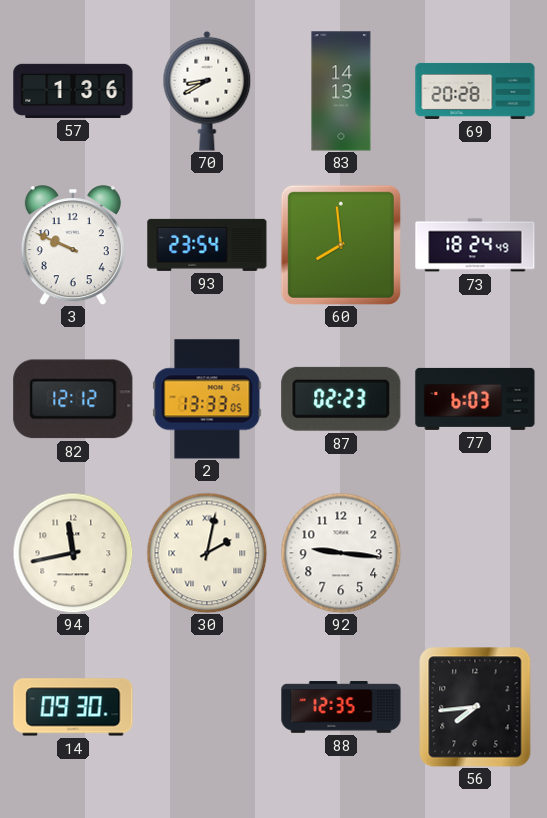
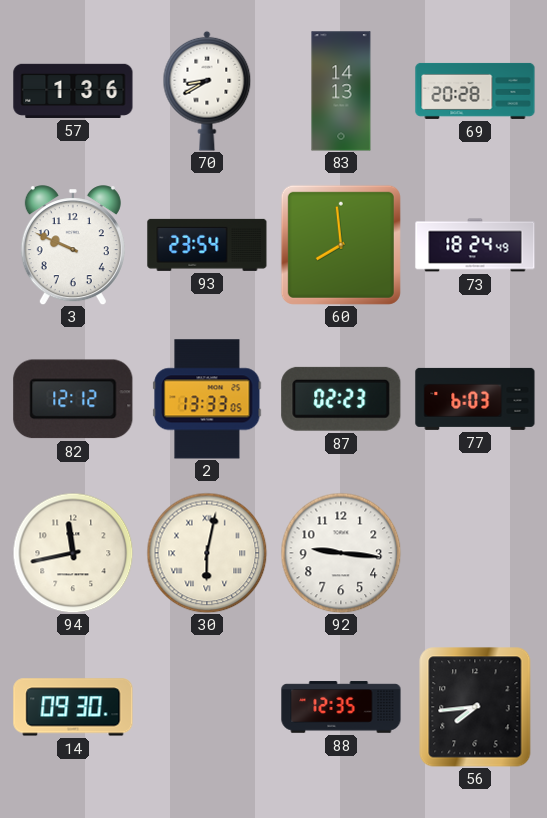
30: 2:02 -> 6:02 (207, 553)
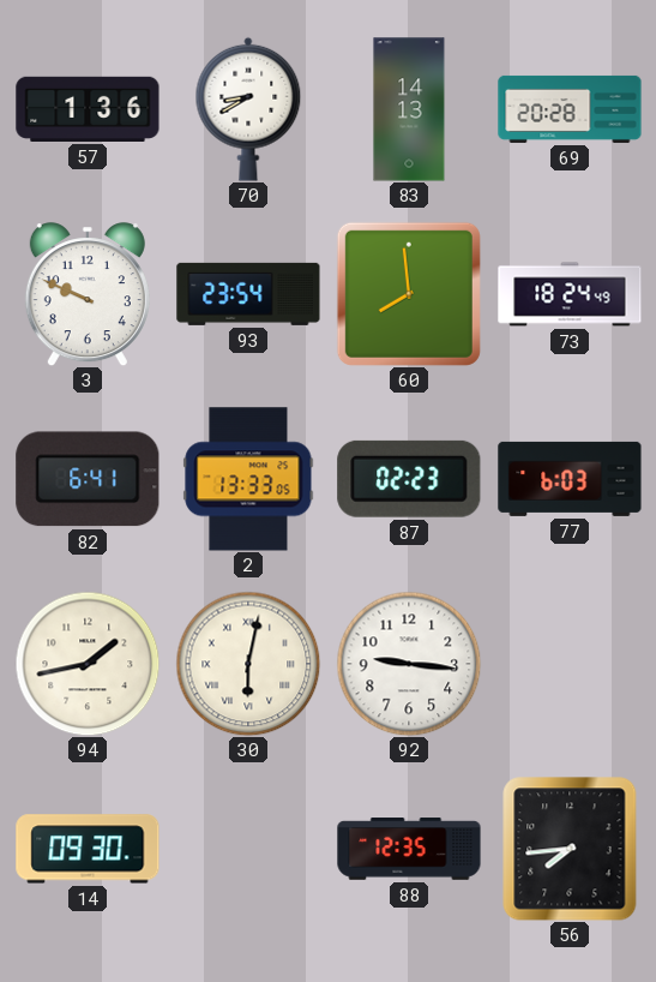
82: 12:12 -> 6:41 (88, 479)
94: 11:43 -> 1:43 (88, 664)
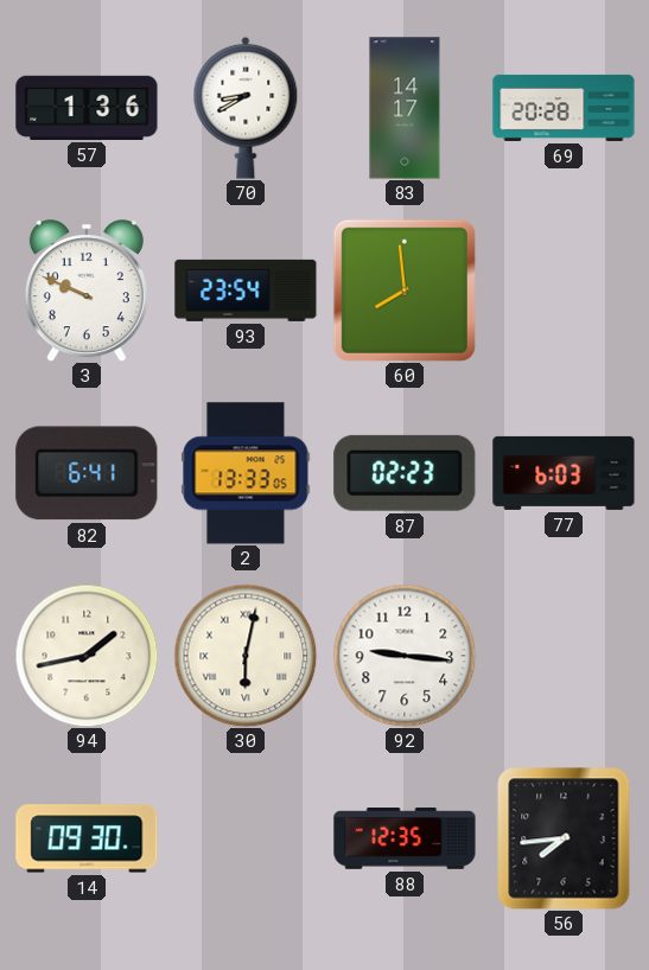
83: 14:13 -> 14:17 (405, 108)
73: 18:24 -> none (570, 294)
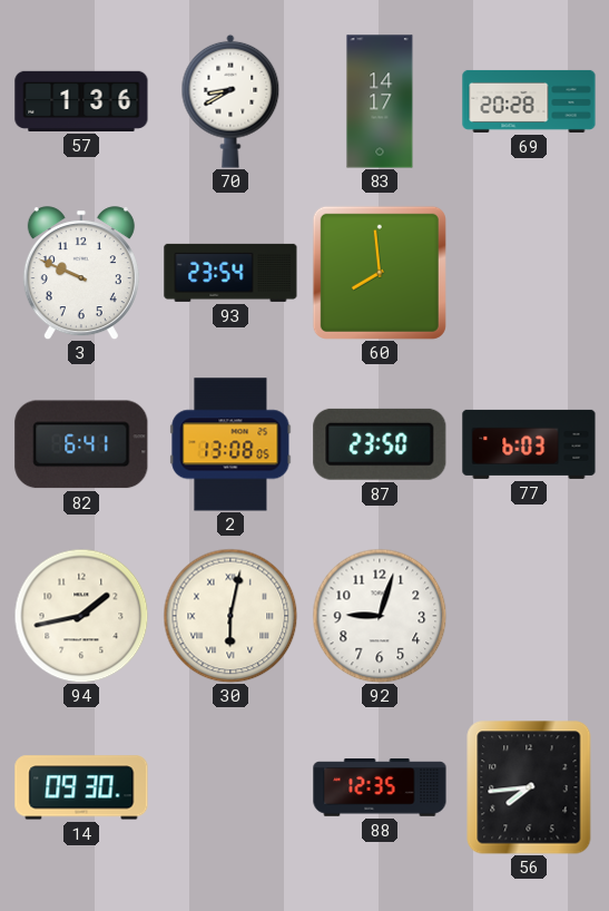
2: 13:33 -> 13:08 (230, 444)
87: 02:23 -> 23:50 (380, 444)
92: 9:16 -> 9:03 (380, 616)
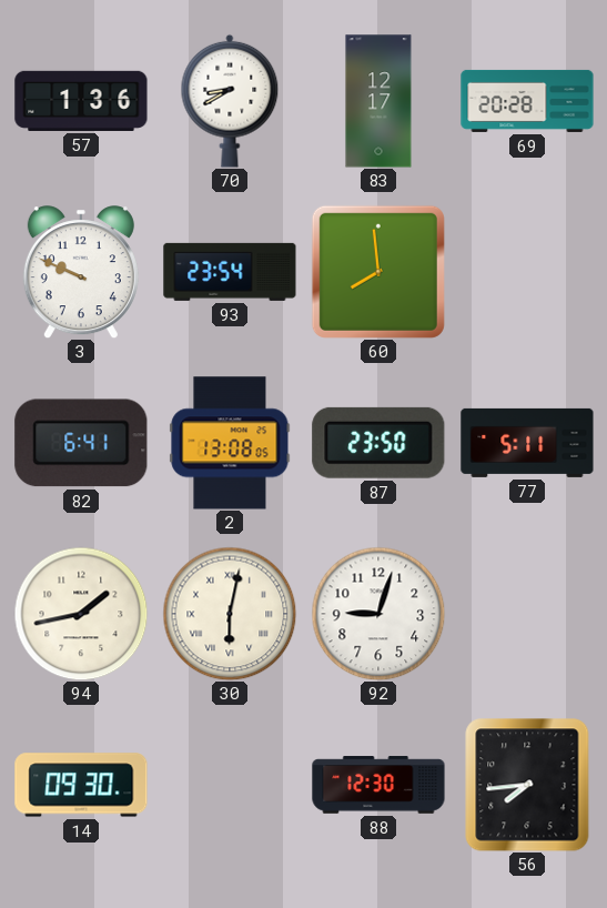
83: 14:17 -> 12:17 (378, 101)
77: 6:03 -> 5:11 (527, 443)
88: 12:35 -> 12:30 (378, 785)
